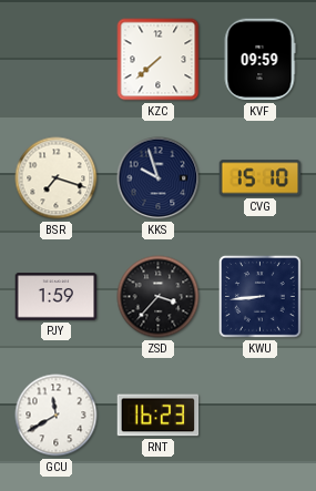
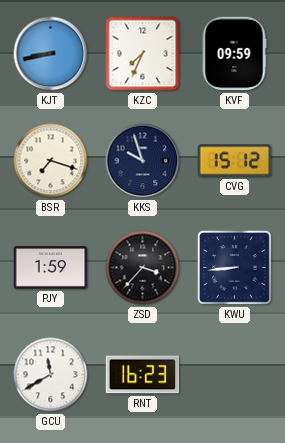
KJT: none -> 8:43 (51, 54)
KZC: 7:38 -> 7:34 (143, 54)
CVG: 15:10 -> 15:12 (235, 161)
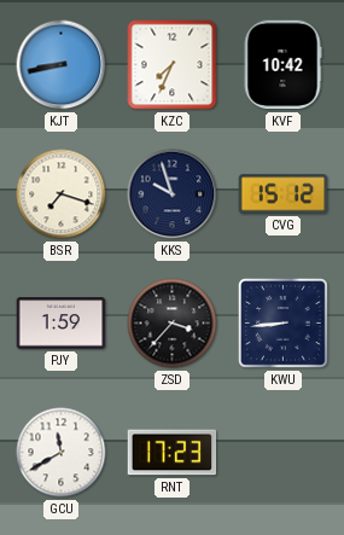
KVF: 09:59 -> 10:42 (282, 65)
RNT: 16:23 -> 17:23 (173, 453)
